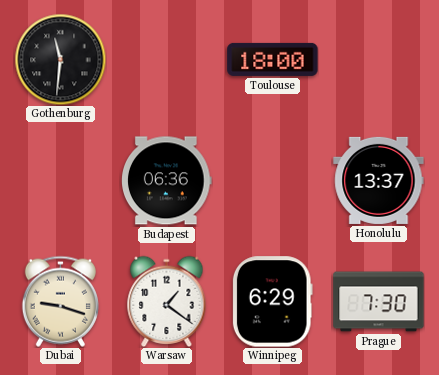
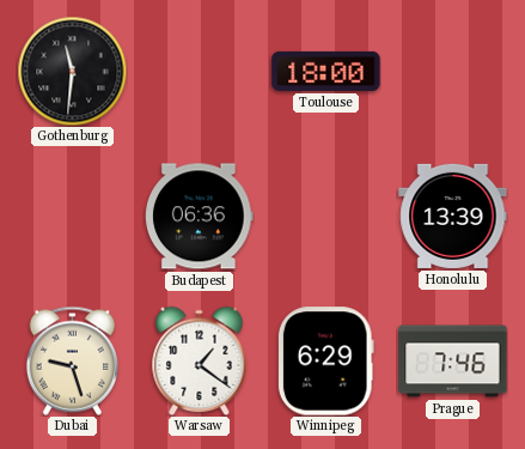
Honolulu: 13:37 -> 13:39 (453, 216)
Dubai: 9:18 -> 9:27 (72, 360)
Prague: 7:30 -> 7:46 (453, 362)
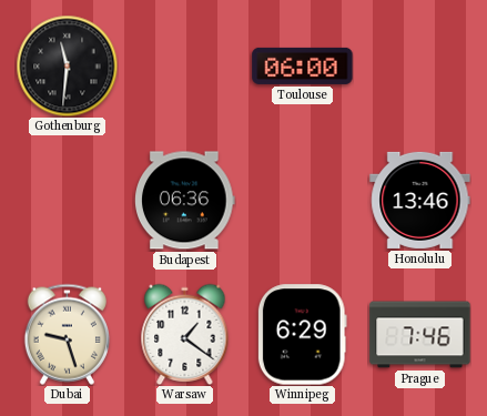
Toulouse: 18:00 -> 06:00 (303, 65)
Honolulu: 13:39 -> 13:46 (420, 200)
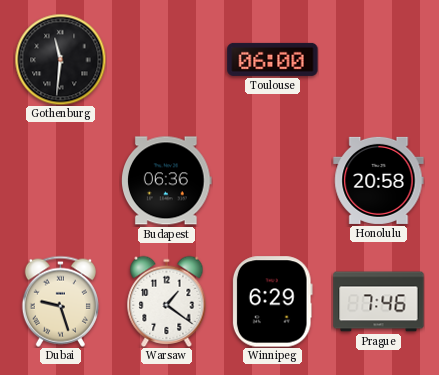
Honolulu: 13:46 -> 20:58 (379, 180)
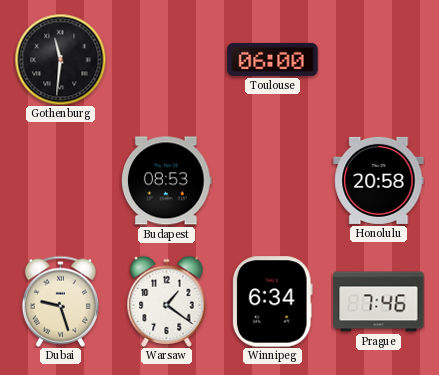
Budapest: 06:36 -> 08:53 (167, 181)
Winnipeg: 6:29 -> 6:34 (272, 302)
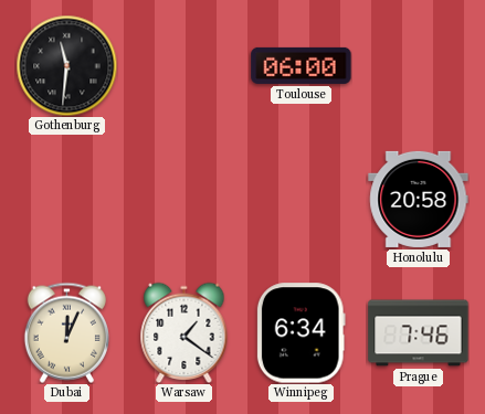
Budapest: 08:53 -> none (167, 181)
Dubai: 9:27 -> 12:04 (66, 332)
